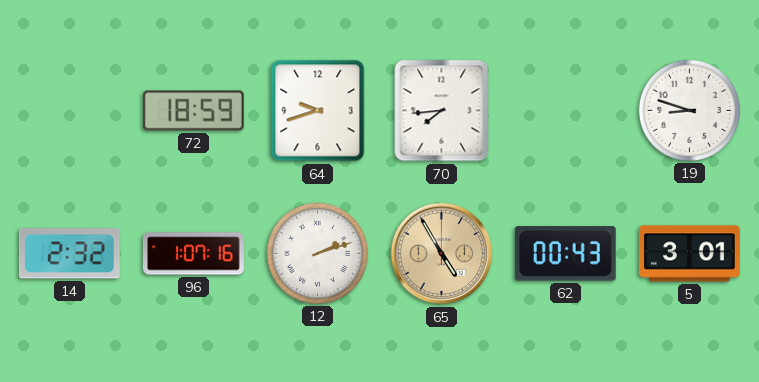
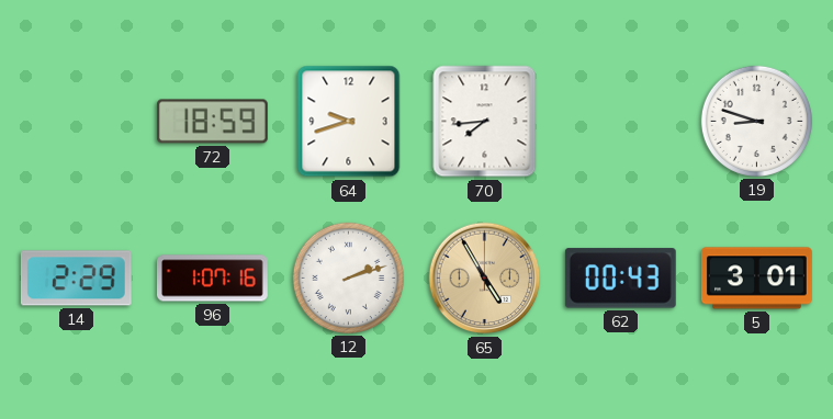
14: 2:32 -> 2:29 (76, 279)
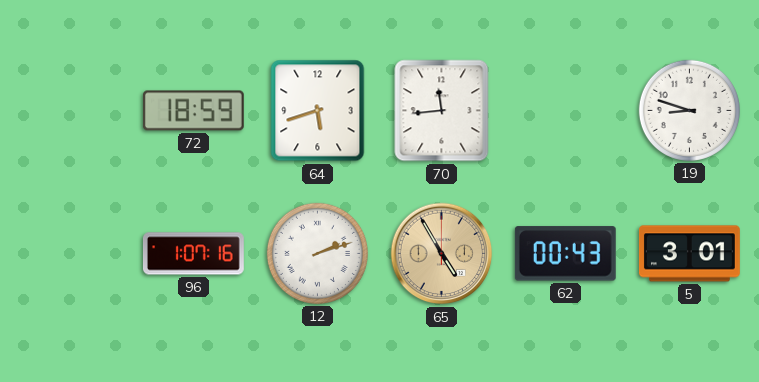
64: 9:42 -> 5:42 (318, 111)
70: 7:44 -> 11:44 (442, 111)
14: 2:29 -> none (76, 279)
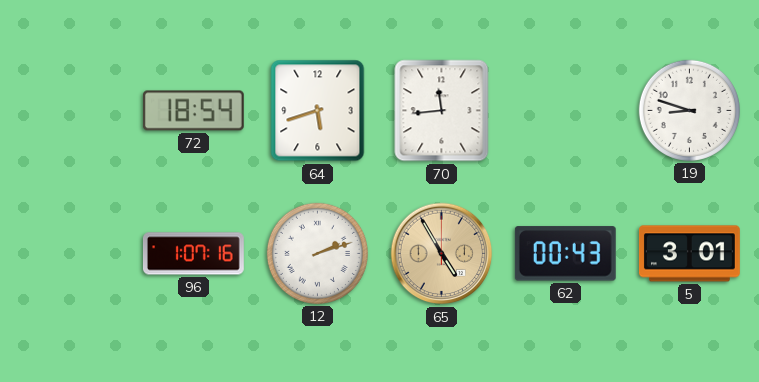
72: 18:59 -> 18:54 (193, 111)
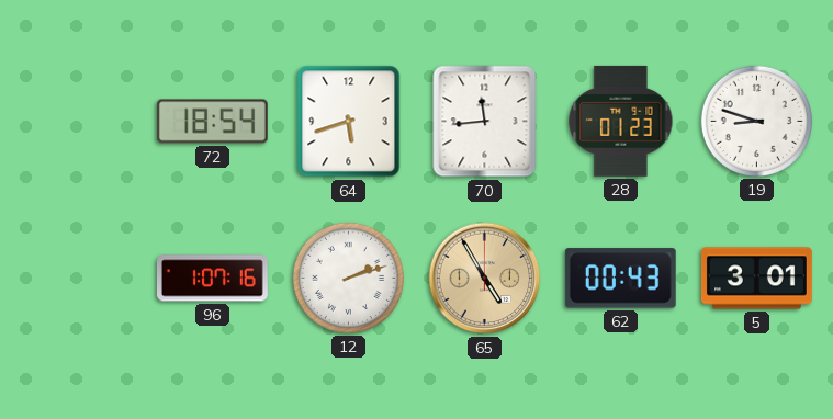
28: none -> 01:23 (621, 121)
